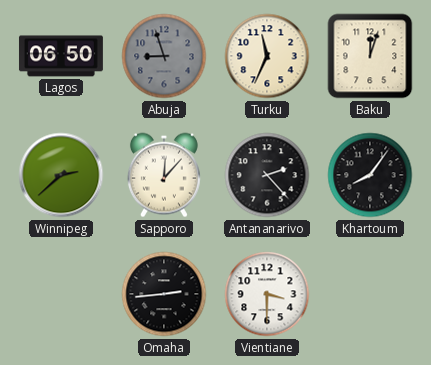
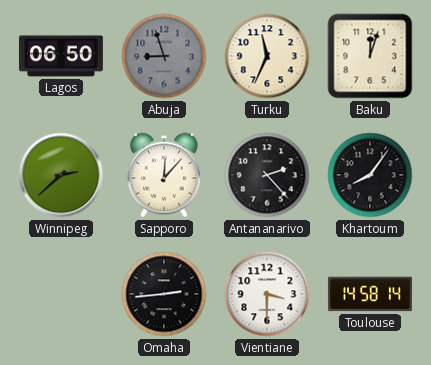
Toulouse: none -> 14:58 (370, 294)
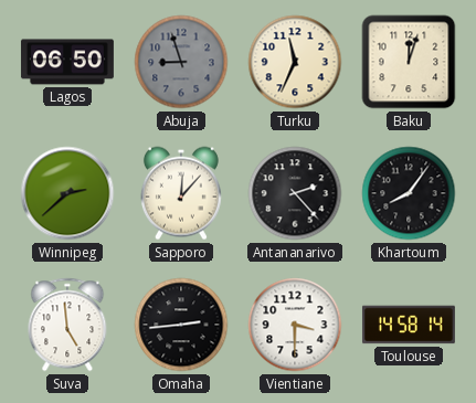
Suva: none -> 4:59 (67, 325)
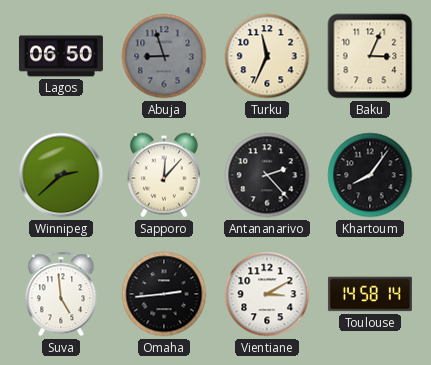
Baku: 12:03 -> 3:04 (370, 56)
Vientiane: 3:30 -> 3:10 (267, 294)
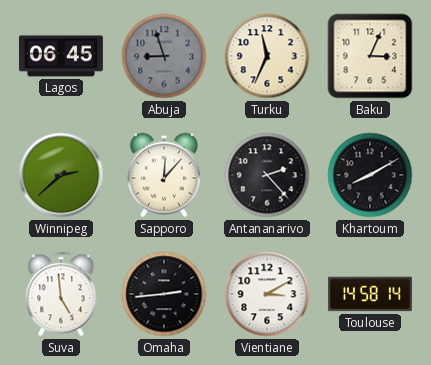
Lagos: 06:50 -> 06:45 (61, 56)
Khartoum: 8:06 -> 8:10 (370, 175)
